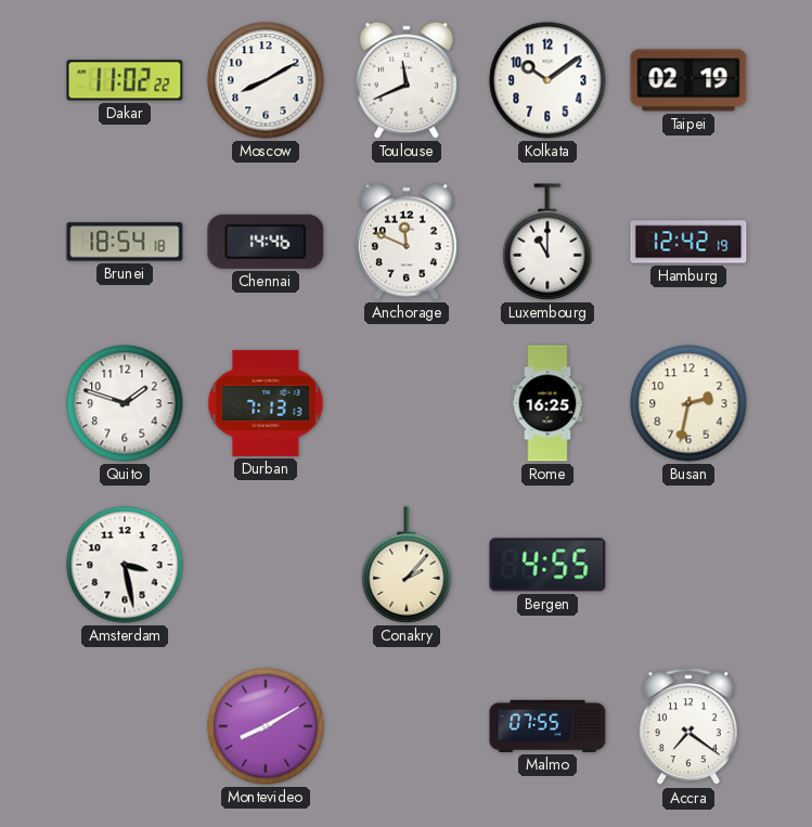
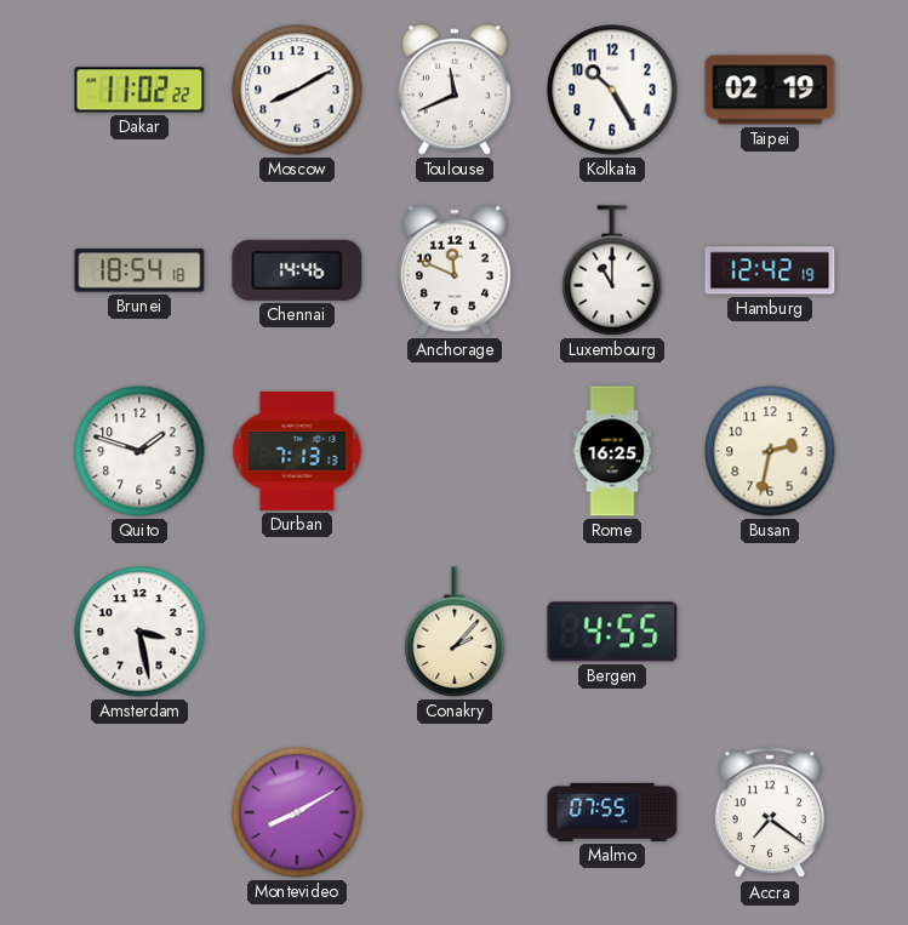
Kolkata: 10:09 -> 10:25 (612, 90)
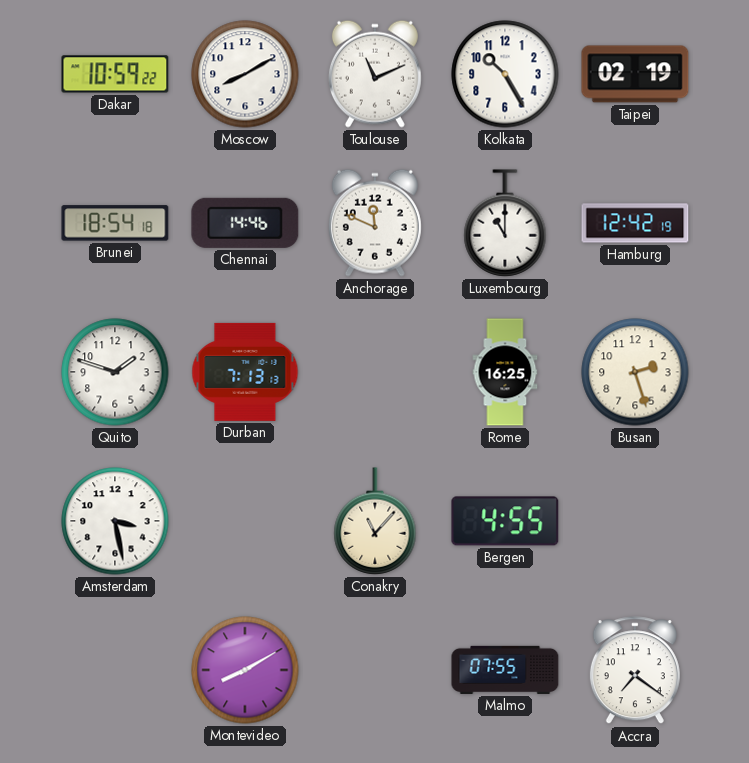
Dakar: 11:02 -> 10:59 (115, 74)
Toulouse: 11:41 -> 11:11 (375, 74)
Busan: 2:32 -> 2:27 (635, 372)
Conakry: 2:07 -> 11:07 (375, 521)
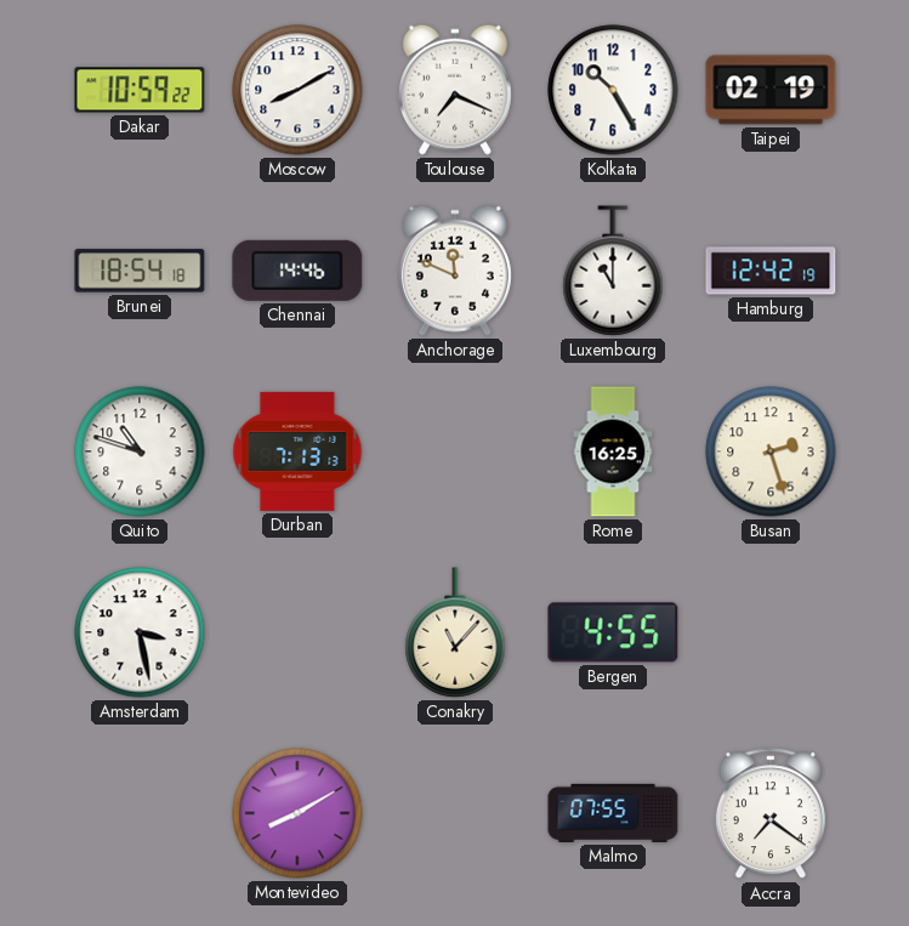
Toulouse: 11:11 -> 7:19 (455, 90)
Quito: 1:48 -> 10:48 (140, 451)
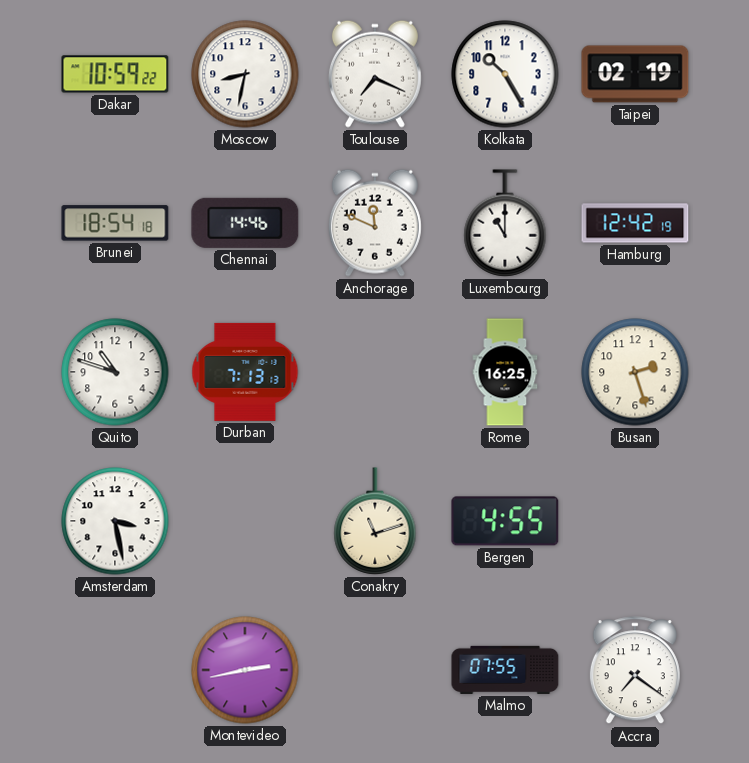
Moscow: 8:10 -> 8:32 (245, 74)
Conakry: 11:07 -> 11:12 (375, 521)
Montevideo: 8:10 -> 2:43 (245, 670)
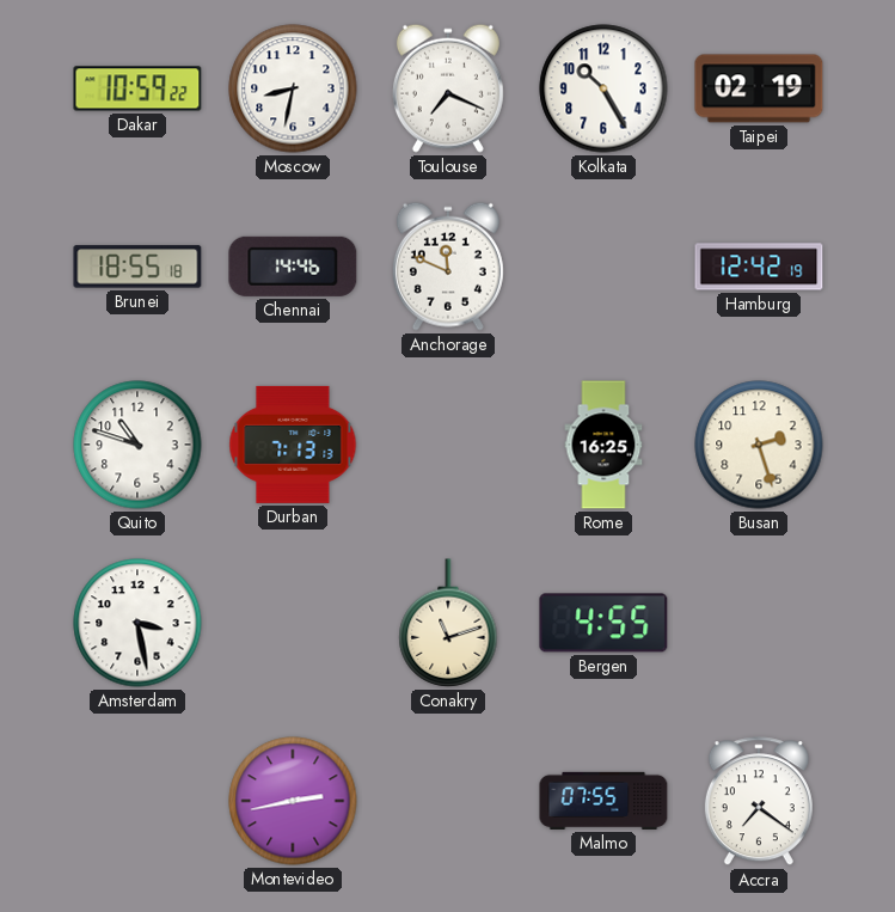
Brunei: 18:54 -> 18:55 (137, 267)
Luxembourg: 11:00 -> none (505, 223)
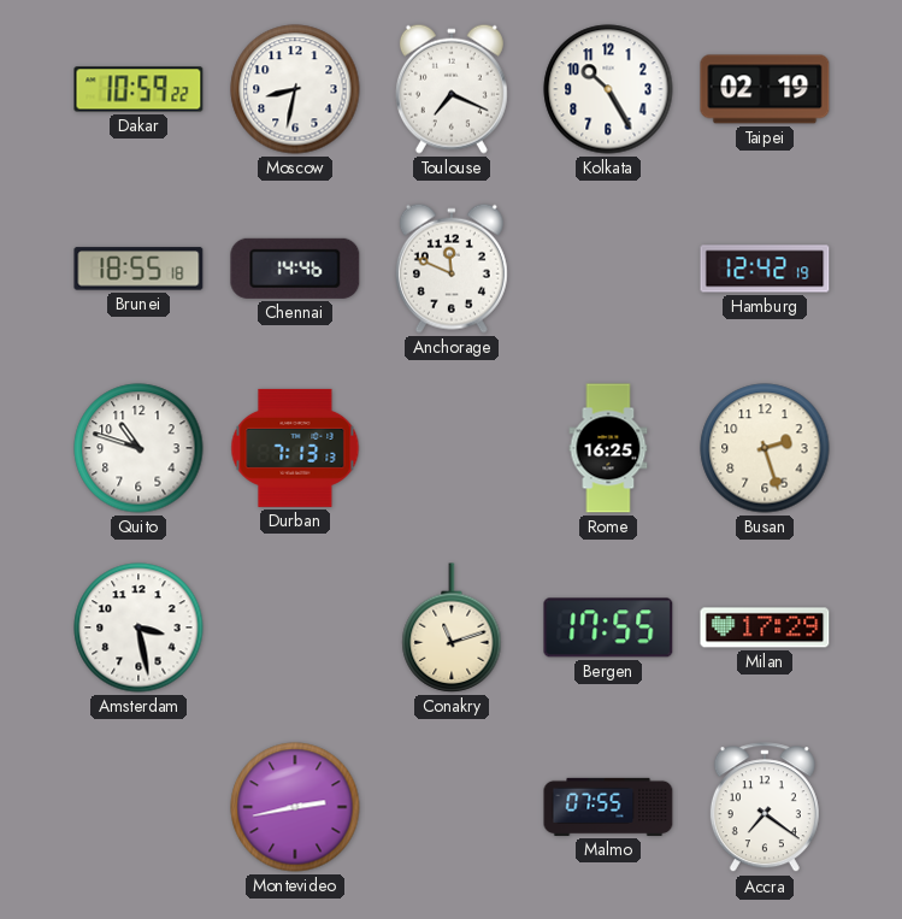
Bergen: 4:55 -> 17:55 (608, 628)
Milan: none -> 17:29 (765, 628)
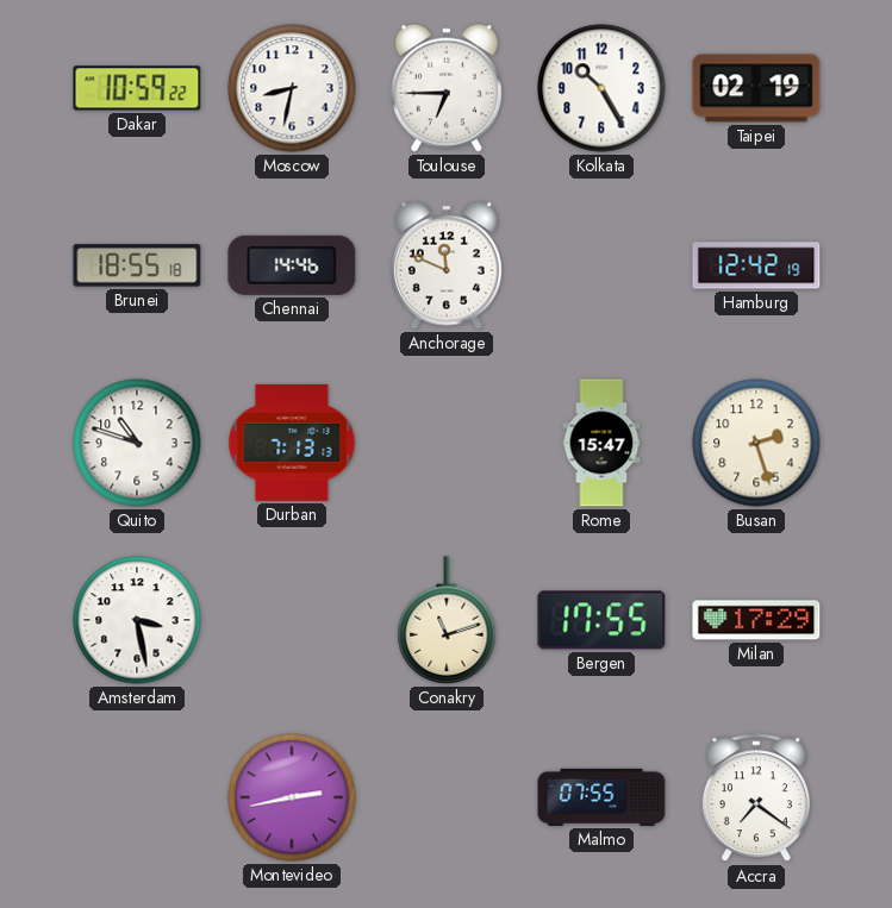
Toulouse: 7:19 -> 6:45 (447, 88)
Rome: 16:25 -> 15:47 (601, 443)
